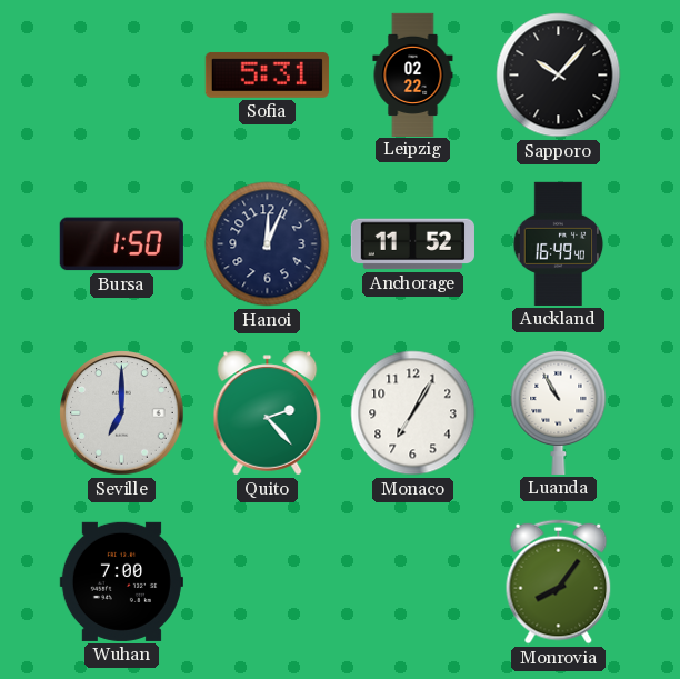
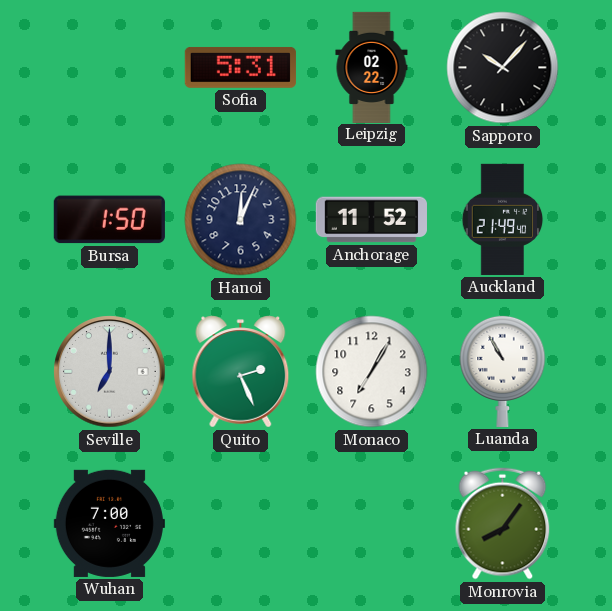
Auckland: 16:49 -> 21:49 (503, 219)
Quito: 2:23 -> 2:26 (241, 372)
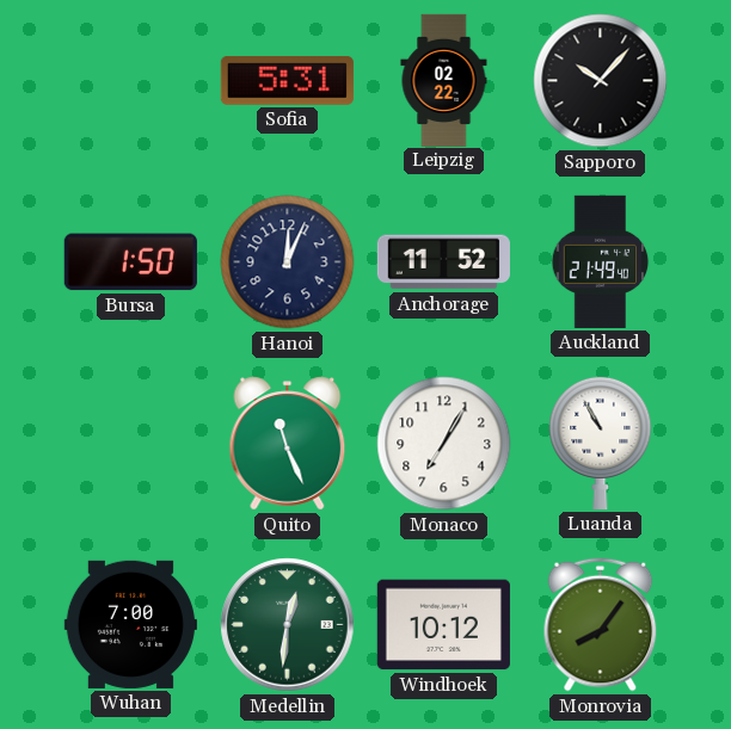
Seville: 7:00 -> none (110, 372)
Quito: 2:26 -> 11:26 (288, 444)
Medellin: none -> 12:31 (288, 625)
Windhoek: none -> 10:12 (443, 625)
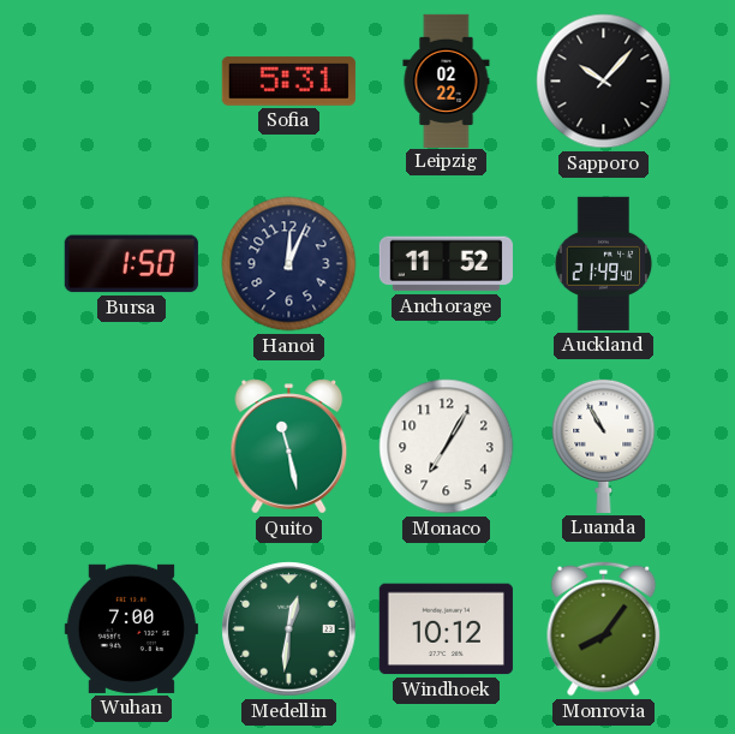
Quito: 11:26 -> 11:28 (289, 447)
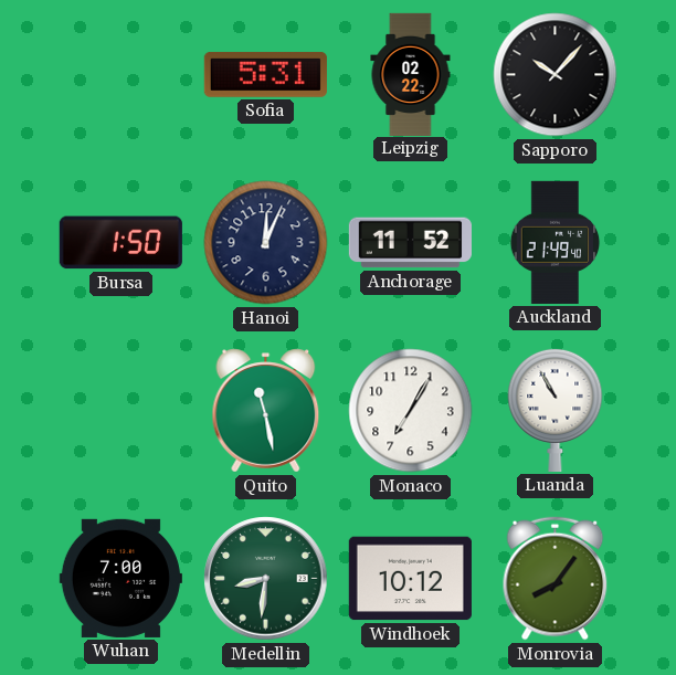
Medellin: 12:31 -> 8:31 (266, 579)
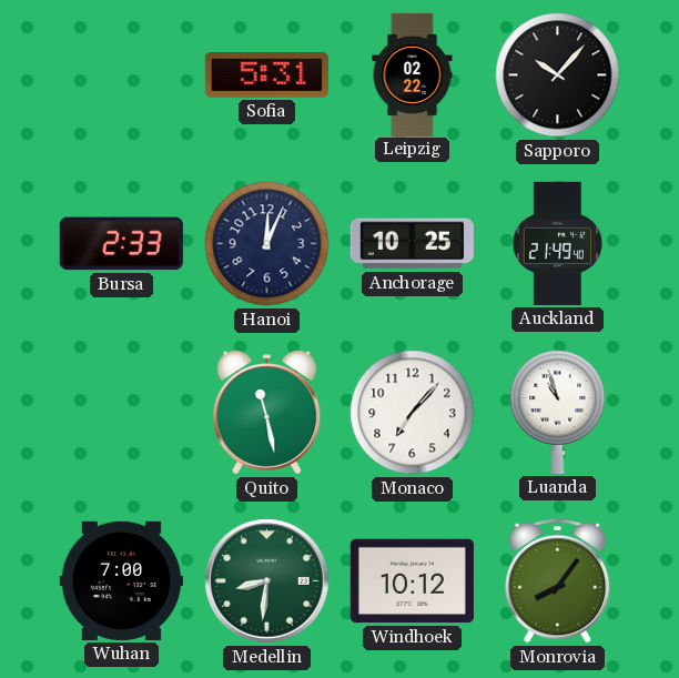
Bursa: 1:50 -> 2:33 (121, 244)
Anchorage: 11:52 -> 10:25 (412, 244)
Monaco: 7:05 -> 7:07 (413, 413)
Luanda: 10:55 -> 10:57 (558, 412)
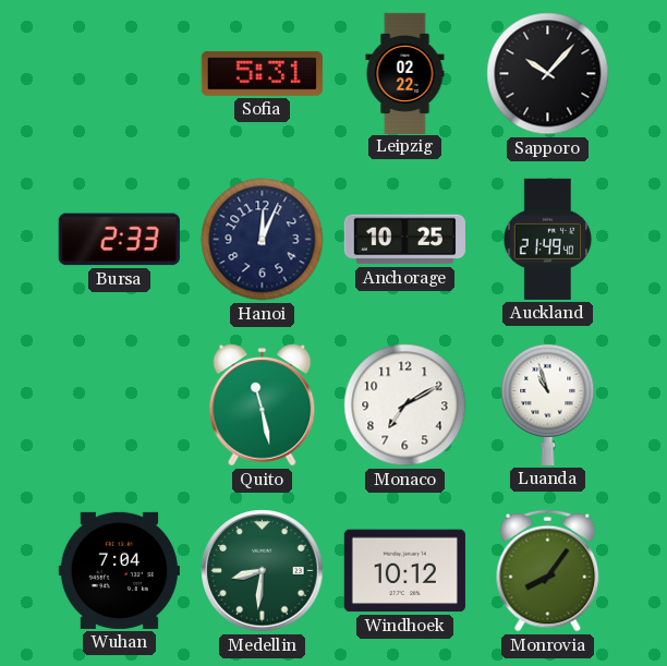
Monaco: 7:07 -> 7:10 (405, 405)
Wuhan: 7:00 -> 7:04 (119, 570)
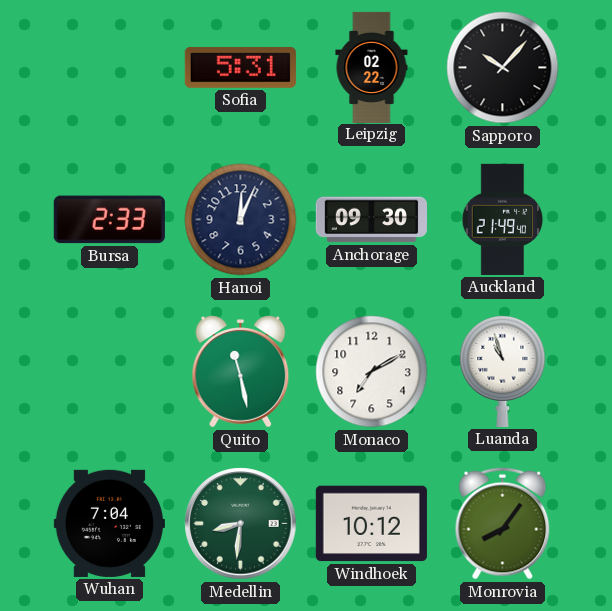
Anchorage: 10:25 -> 09:30 (371, 220)
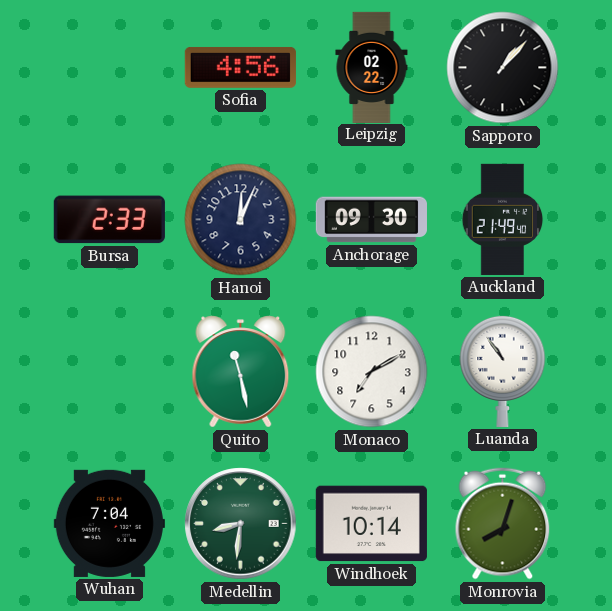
Sofia: 5:31 -> 4:56 (240, 67)
Sapporo: 10:07 -> 1:07 (503, 68)
Luanda: 10:57 -> 10:54 (503, 371)
Windhoek: 10:12 -> 10:14 (371, 524)
Monrovia: 8:06 -> 8:03 (503, 524)
